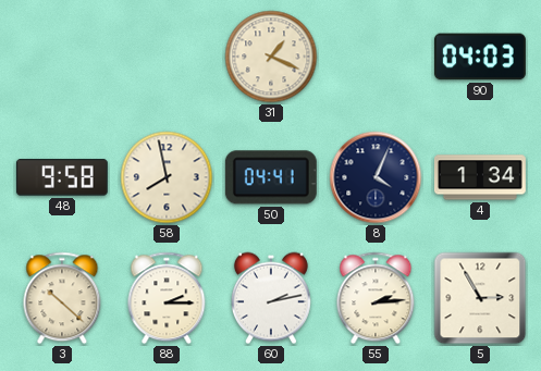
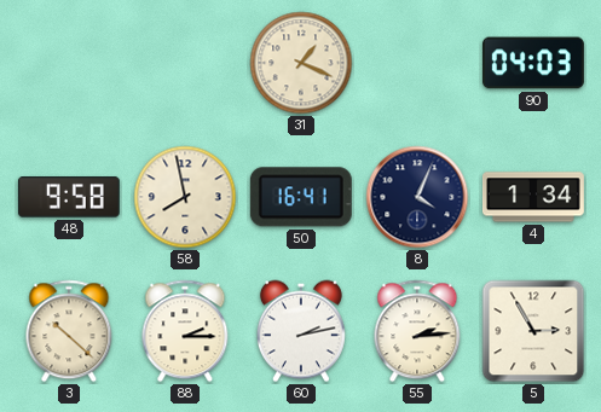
50: 04:41 -> 16:41 (301, 197)
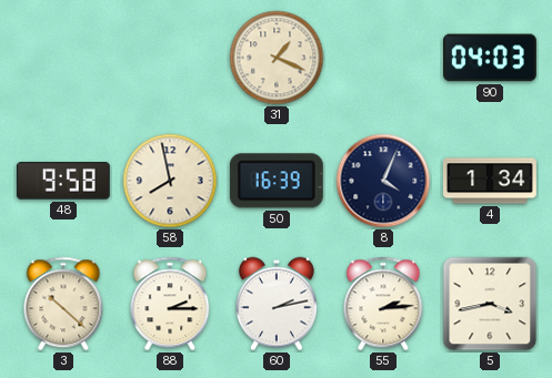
50: 16:41 -> 16:39 (277, 181)
5: 2:55 -> 3:43 (490, 304)
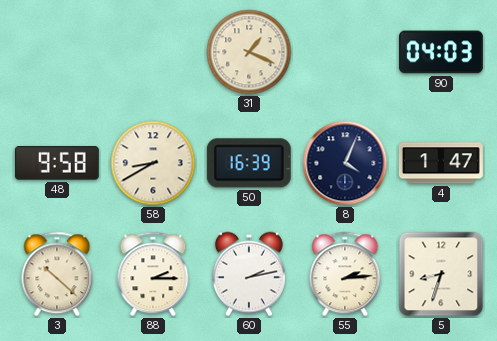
58: 7:58 -> 8:40 (153, 163)
4: 1:34 -> 1:47 (441, 163)
5: 3:43 -> 8:33 (441, 274)
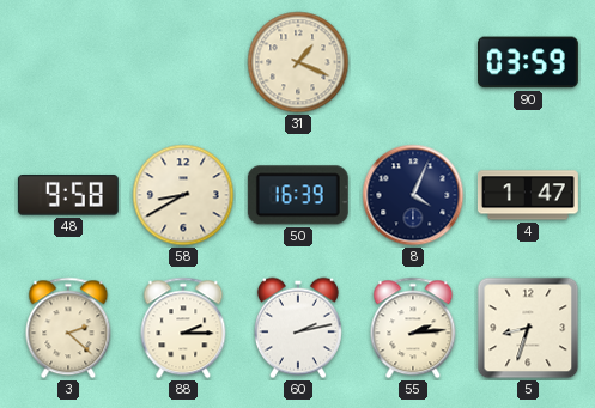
90: 04:03 -> 03:59 (528, 62)
3: 10:22 -> 2:22 (68, 328)
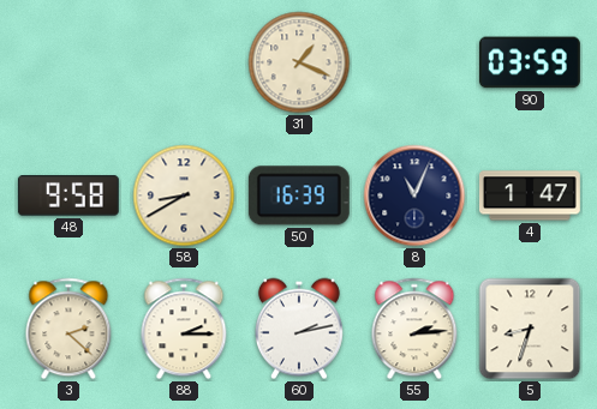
8: 4:04 -> 11:04 (414, 196)
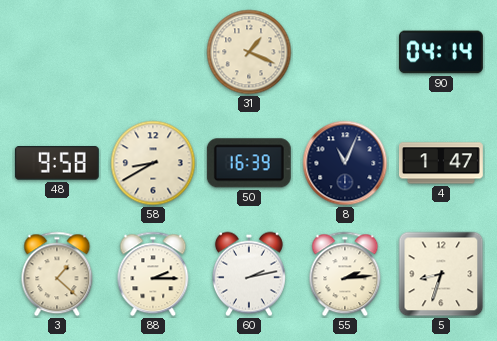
90: 03:59 -> 04:14 (441, 52)
3: 2:22 -> 1:22 (57, 274)
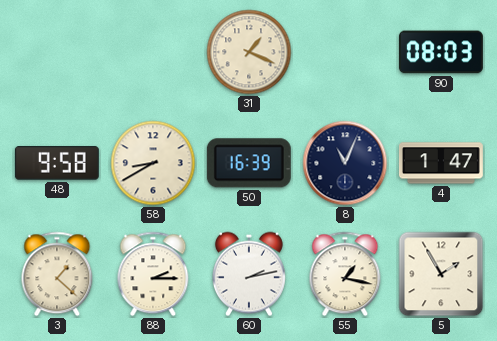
90: 04:14 -> 08:03 (441, 52)
55: 2:14 -> 1:17 (345, 274)
5: 8:33 -> 1:55 (441, 274)
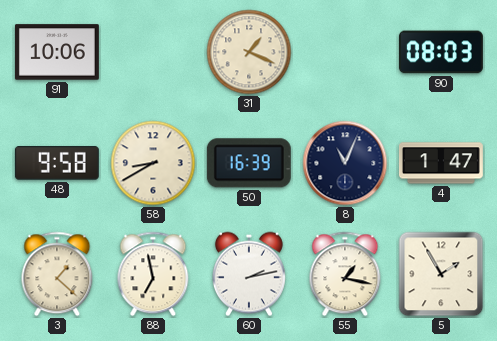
91: none -> 10:06 (57, 52)
88: 2:15 -> 6:58 (153, 274)
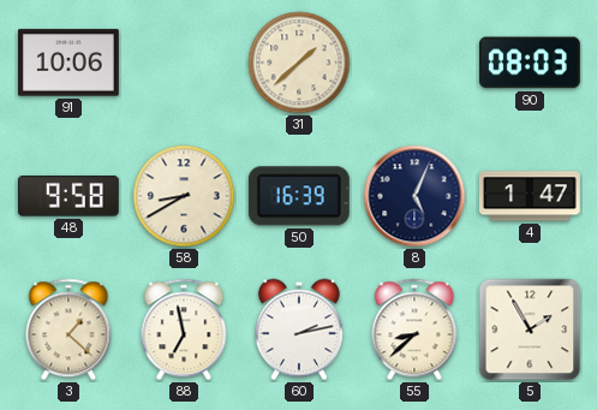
31: 1:19 -> 1:38 (299, 63)
8: 11:04 -> 5:04 (414, 196)
55: 1:17 -> 8:38 (414, 329)
